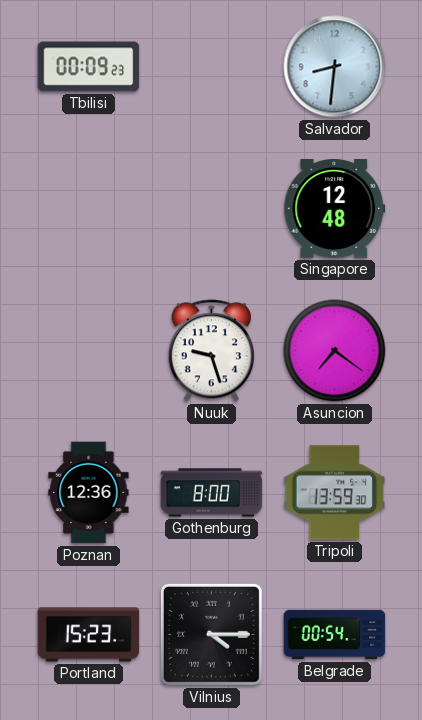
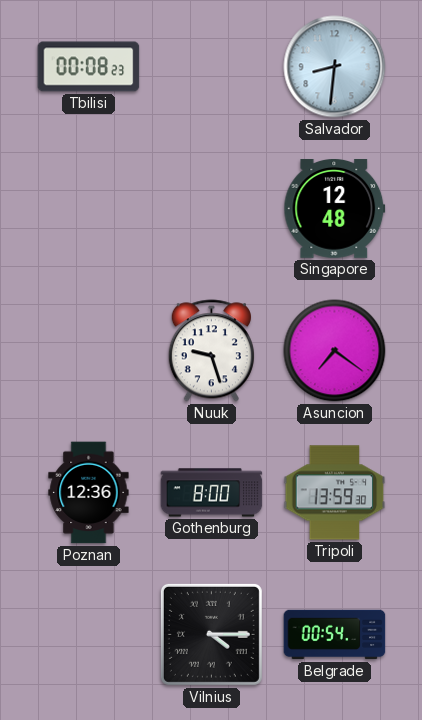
Tbilisi: 00:09 -> 00:08 (89, 67)
Portland: 15:23 -> none (89, 635)
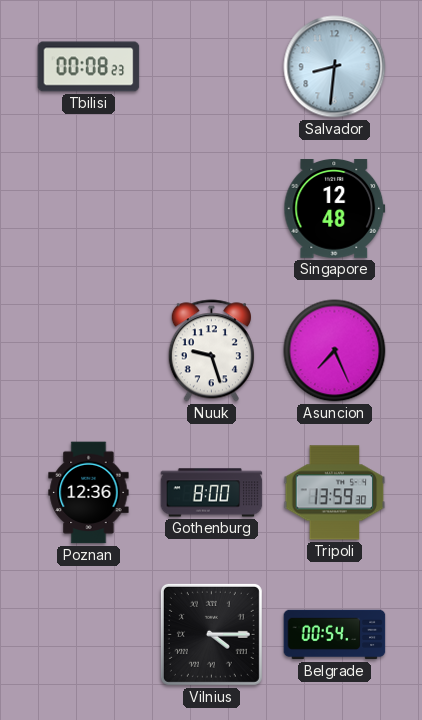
Asuncion: 7:21 -> 7:26 (335, 351)
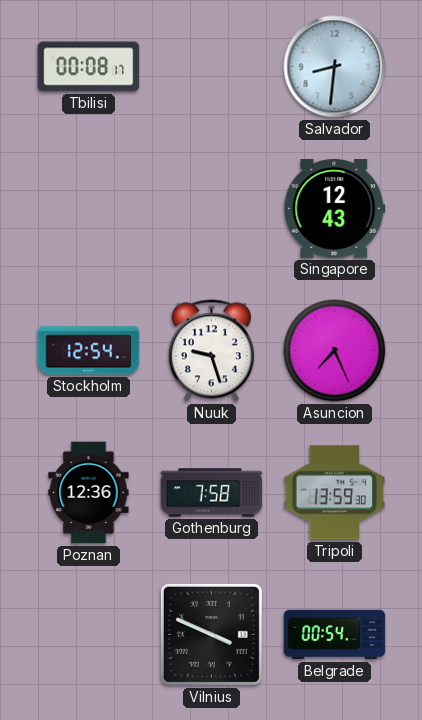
Tbilisi: 00:08:23 -> 00:08:17 (89, 67)
Singapore: 12:48 -> 12:43 (335, 209)
Stockholm: none -> 12:54 (89, 351)
Gothenburg: 8:00 -> 7:58 (212, 493)
Vilnius: 4:15 -> 3:49 (211, 634)
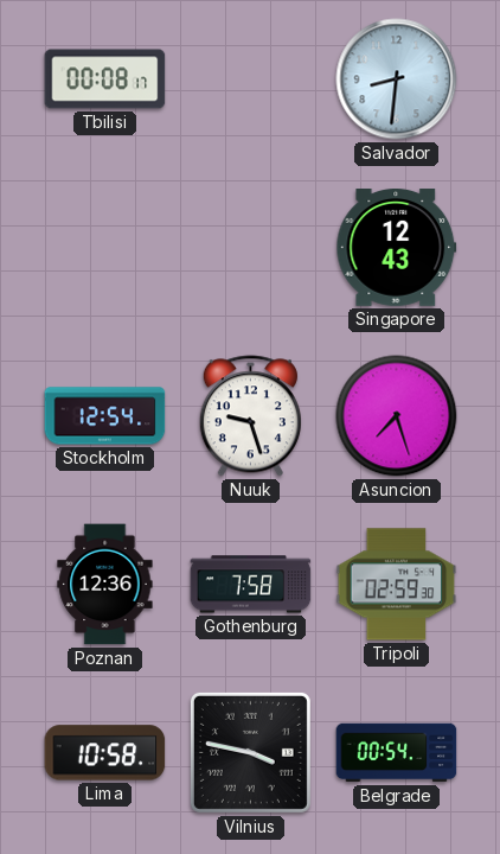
Asuncion: 7:26 -> 7:27 (397, 416)
Tripoli: 13:59 -> 02:59 (397, 585)
Lima: none -> 10:58 (105, 753)
Vilnius: 3:49 -> 3:47 (250, 752)
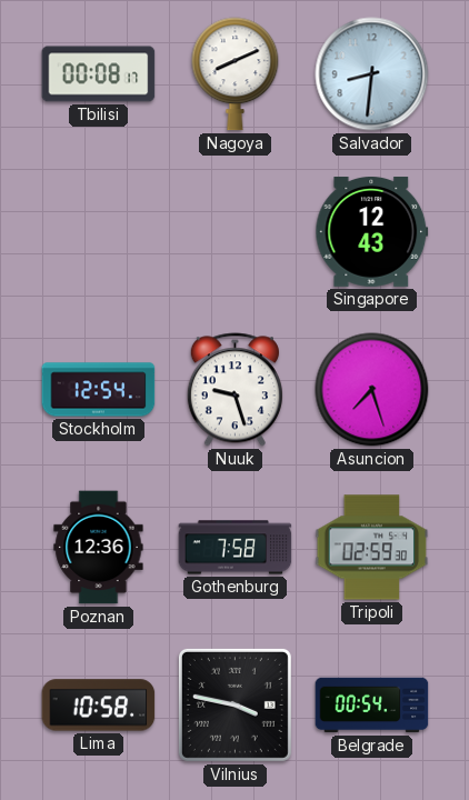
Nagoya: none -> 8:11 (236, 74)
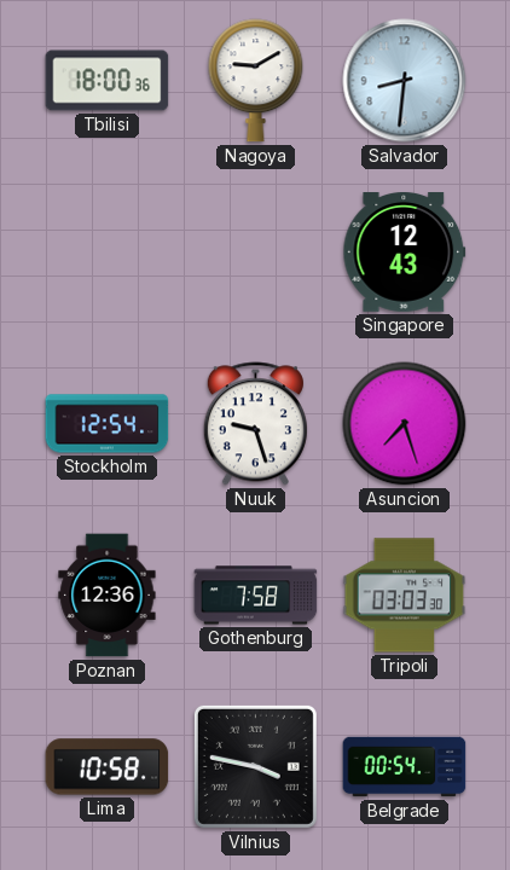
Tbilisi: 00:08 -> 18:00 (108, 81)
Nagoya: 8:11 -> 9:10 (256, 81)
Tripoli: 02:59 -> 03:03 (405, 596)
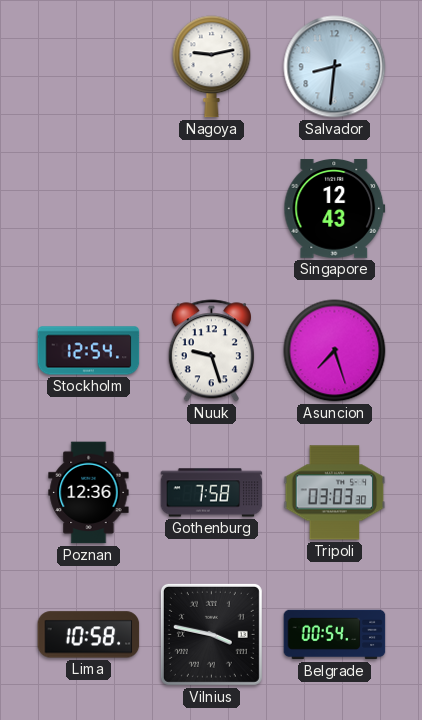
Tbilisi: 18:00 -> none (108, 81)
Nagoya: 9:10 -> 9:13 (212, 67)
